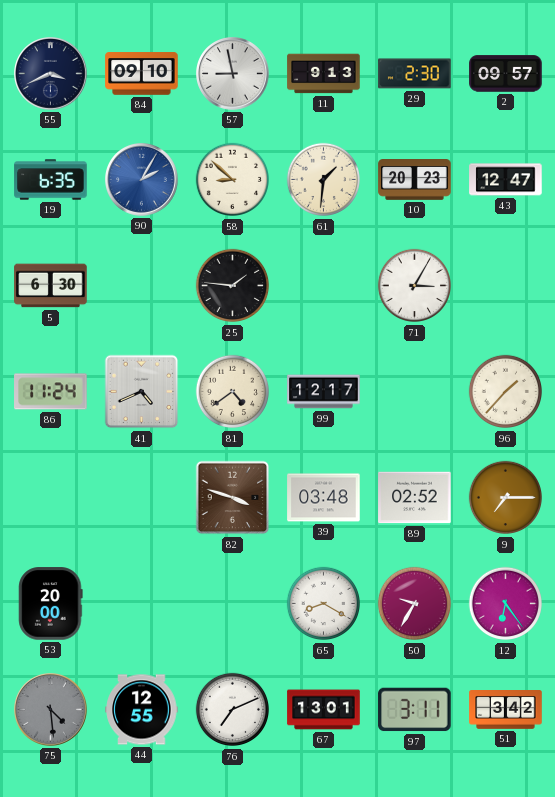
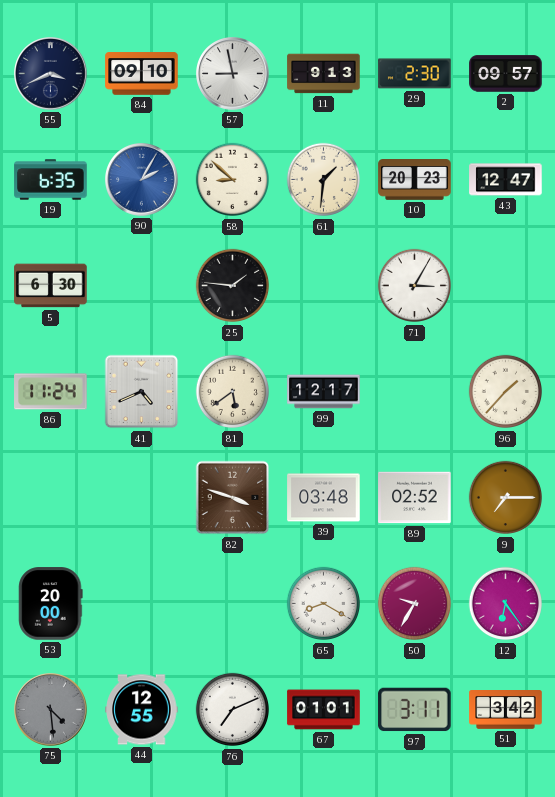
81: 4:39 -> 5:39 (233, 392)
67: 13:01 -> 01:01 (324, 710)
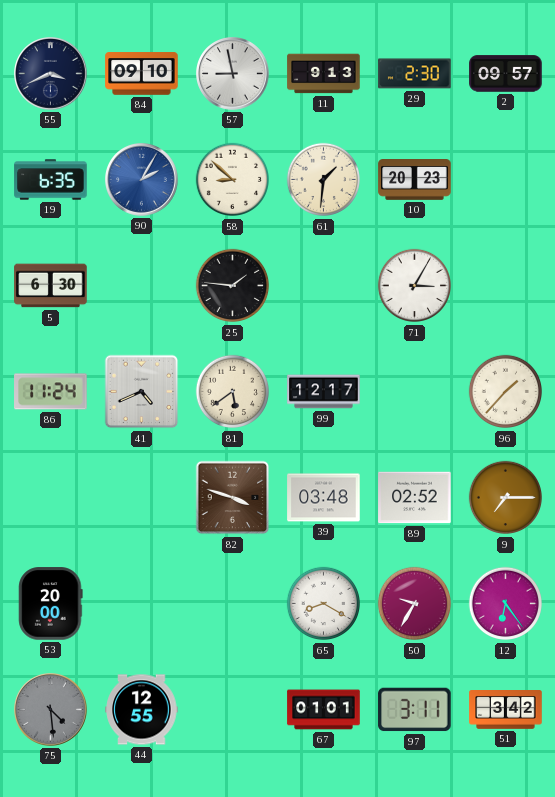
43: 12:47 -> none (506, 180)
76: 7:11 -> none (233, 710)
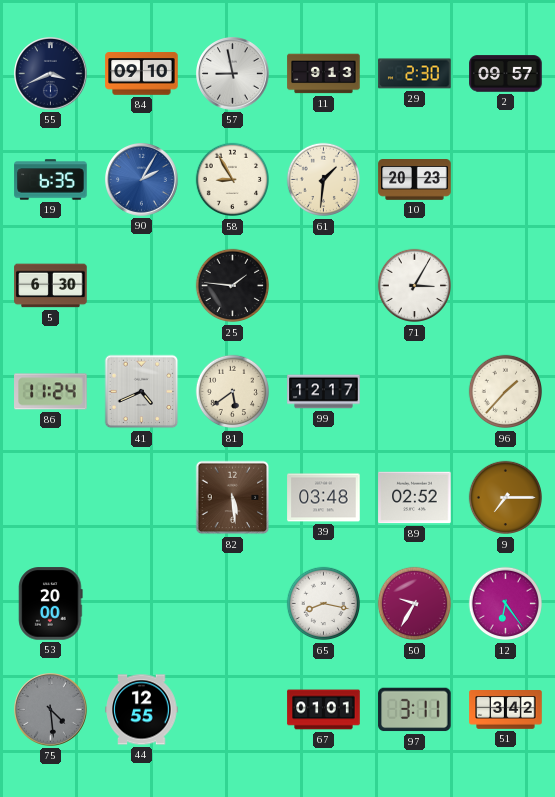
58: 8:52 -> 8:55 (233, 180)
82: 3:48 -> 5:29 (233, 498)
65: 8:20 -> 8:17 (324, 604)
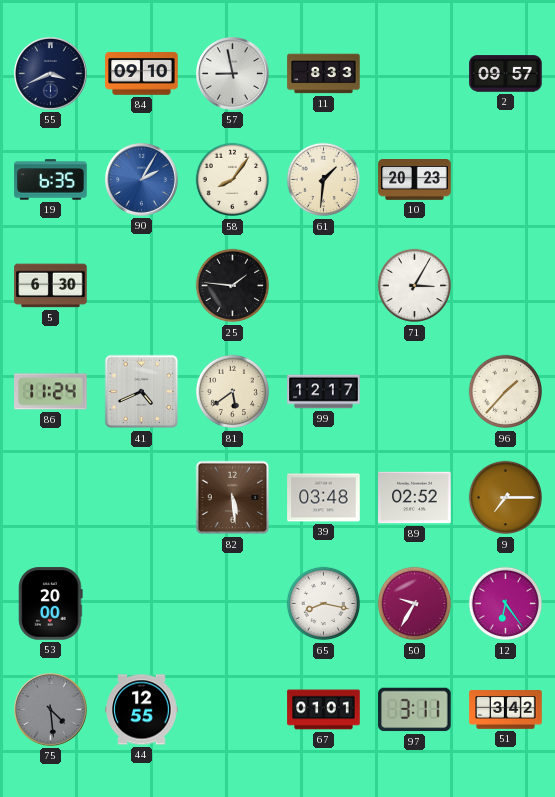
11: 9:13 -> 8:33 (324, 74)
29: 2:30 -> none (415, 74)
58: 8:55 -> 8:06 (233, 180)
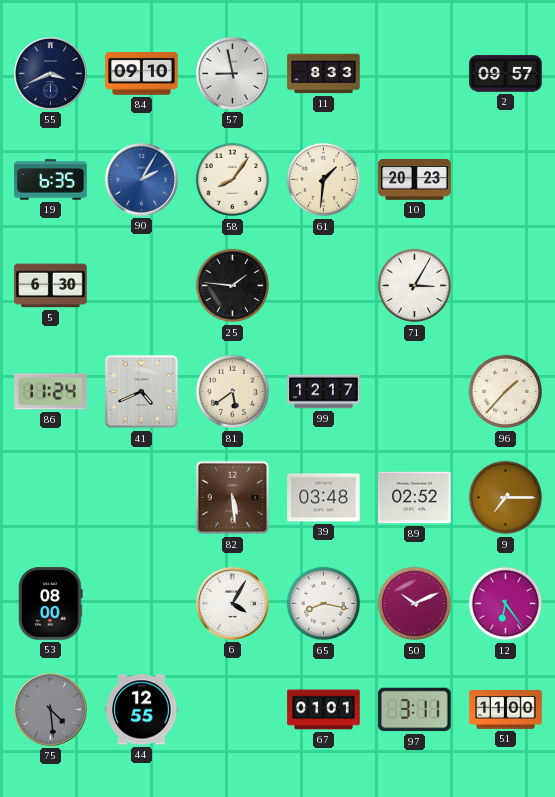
53: 20:00 -> 08:00 (51, 604)
6: none -> 4:05 (233, 604)
50: 9:35 -> 10:11 (415, 604)
51: 3:42 -> 11:00 (506, 710)
